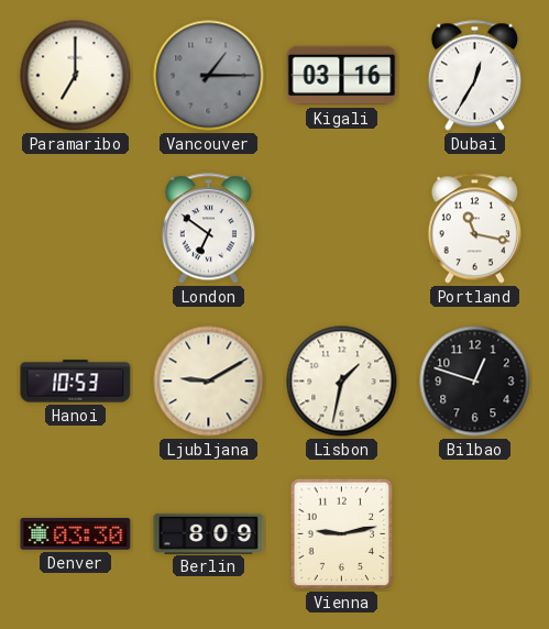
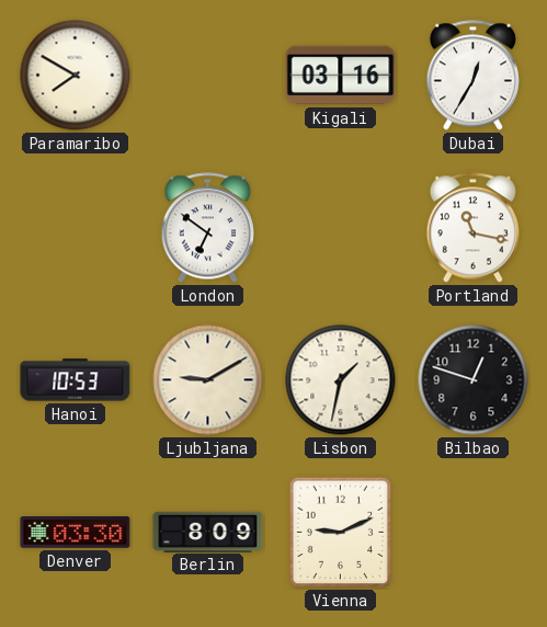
Paramaribo: 7:00 -> 7:50 (76, 76)
Vancouver: 1:15 -> none (209, 76)
Vienna: 9:13 -> 9:11 (341, 533)
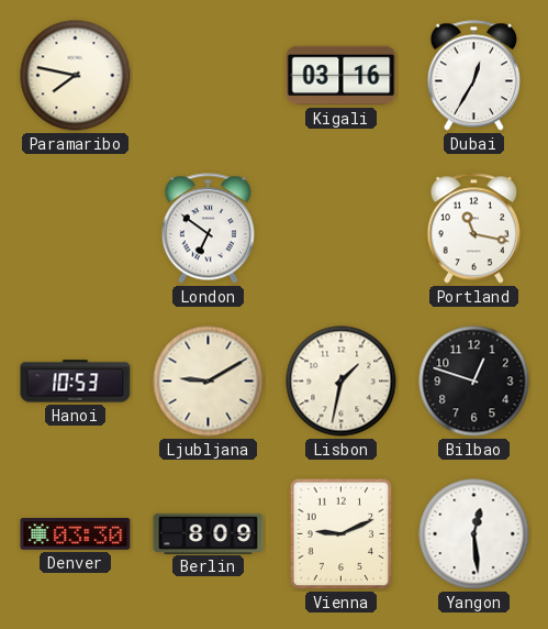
Paramaribo: 7:50 -> 7:47 (76, 76)
Yangon: none -> 12:29 (474, 534)
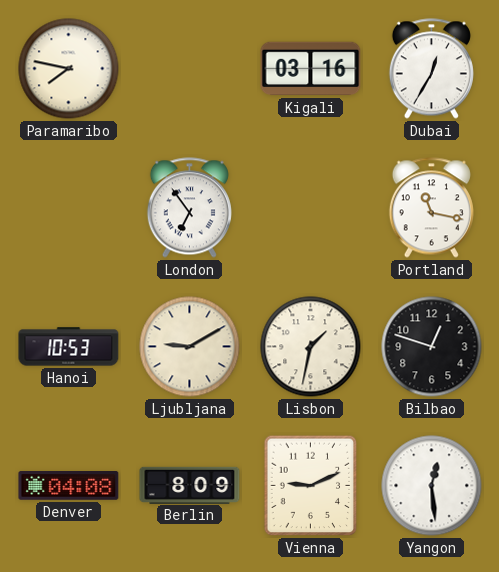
London: 6:51 -> 6:54 (189, 208)
Denver: 03:30 -> 04:08 (69, 486)
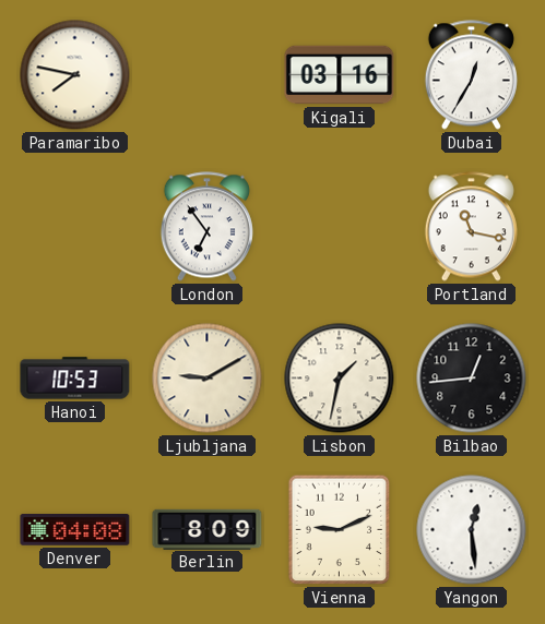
Bilbao: 12:48 -> 12:44 (472, 379)
